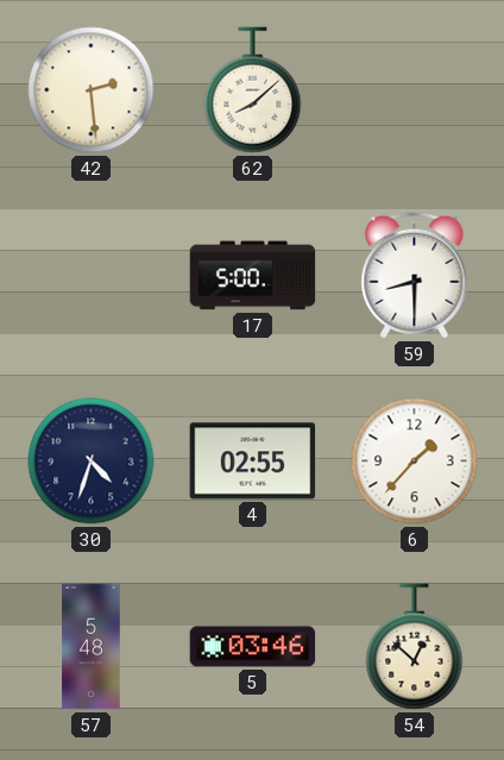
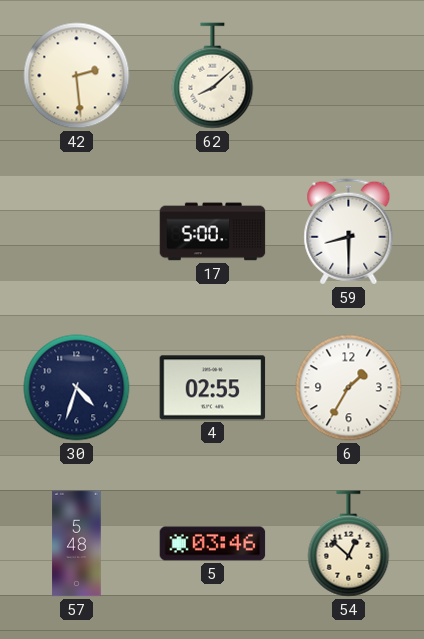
6: 1:37 -> 1:35 (349, 388)
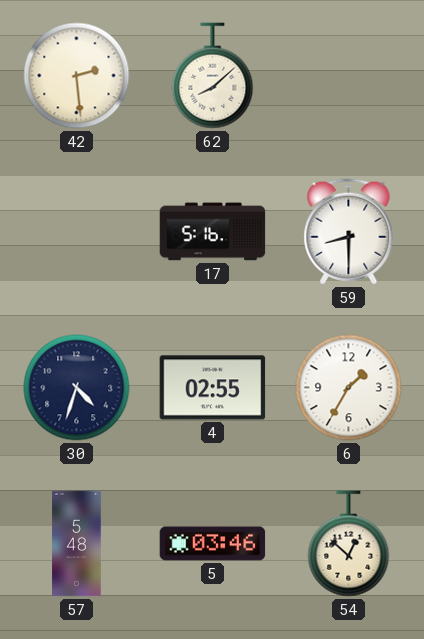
17: 5:00 -> 5:16 (213, 232)
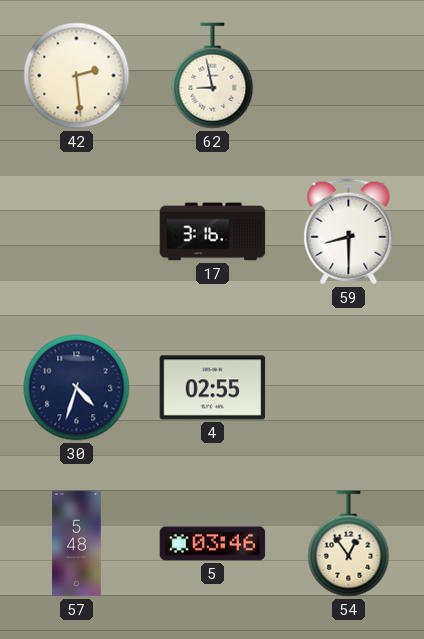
62: 8:08 -> 8:58 (213, 76)
17: 5:16 -> 3:16 (213, 232)
6: 1:35 -> none (349, 388)
54: 12:52 -> 12:54 (349, 544)
